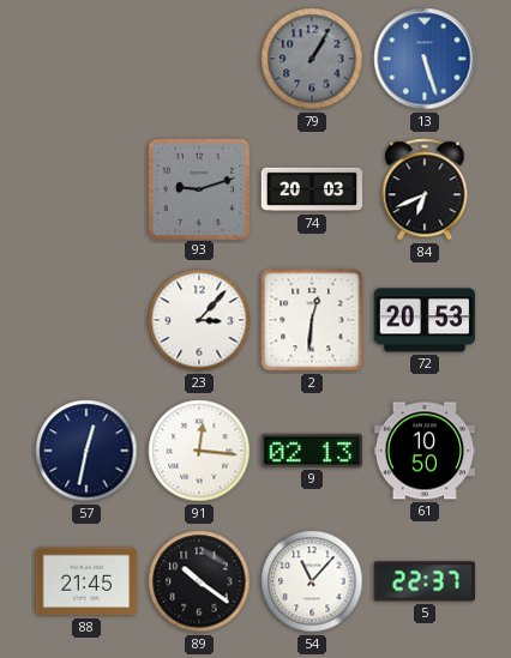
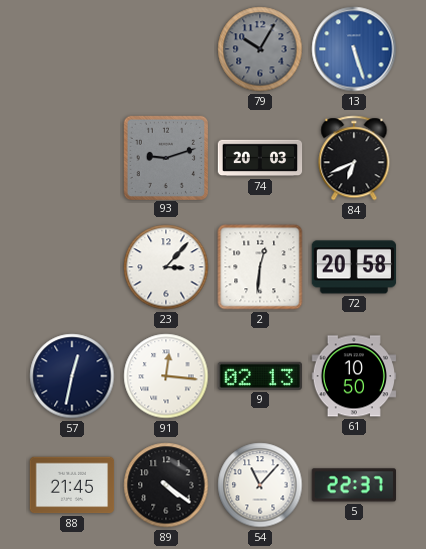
79: 1:05 -> 10:05 (260, 49)
72: 20:53 -> 20:58 (354, 267)
89: 10:21 -> 4:21 (166, 485)
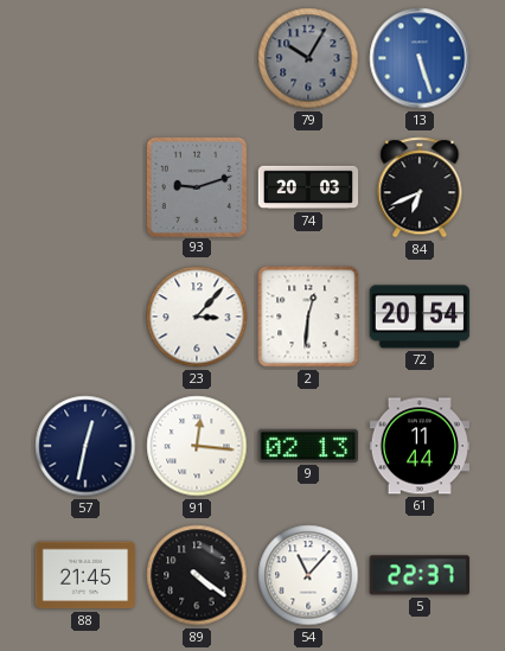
72: 20:58 -> 20:54 (420, 317)
61: 10:50 -> 11:44 (420, 446)
